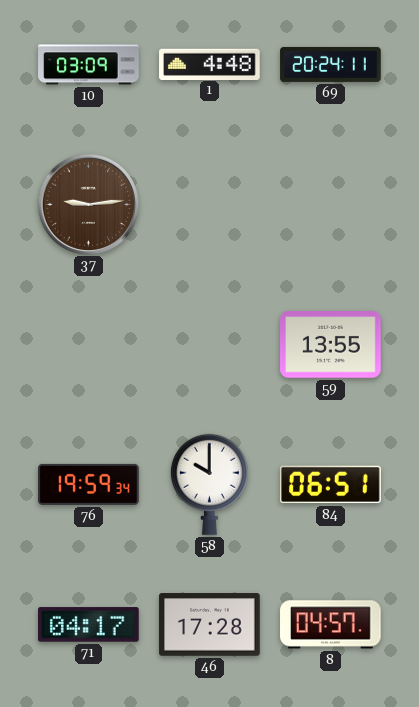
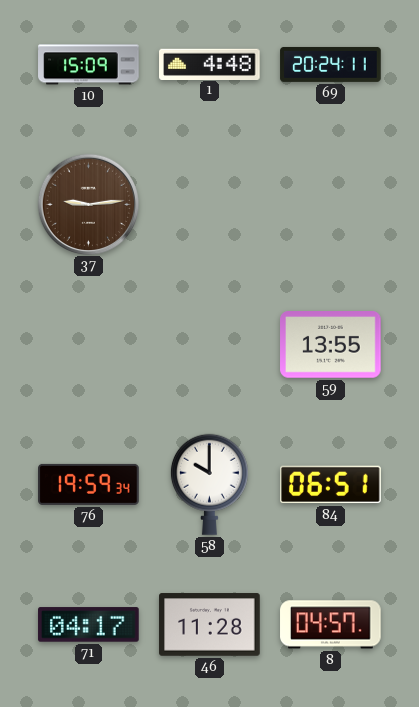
10: 03:09 -> 15:09 (89, 65)
46: 17:28 -> 11:28 (210, 625)
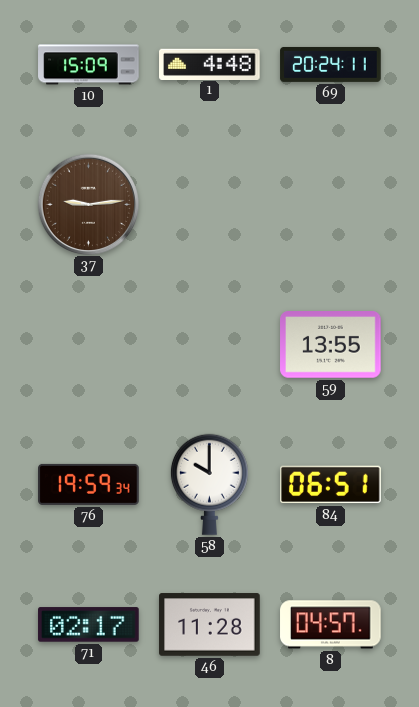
71: 04:17 -> 02:17 (89, 625)
